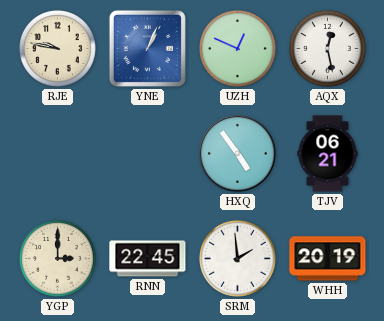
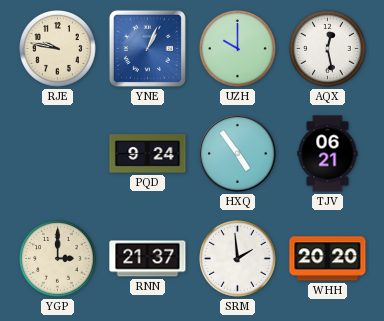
UZH: 12:49 -> 10:00 (238, 49)
PQD: none -> 9:24 (148, 154)
RNN: 22:45 -> 21:37 (148, 259)
WHH: 20:19 -> 20:20 (328, 259)
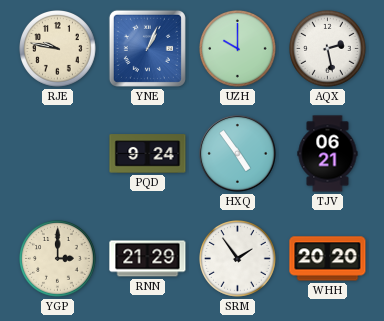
AQX: 12:28 -> 2:28 (328, 49)
RNN: 21:37 -> 21:29 (148, 259)
SRM: 1:59 -> 1:54 (238, 259)
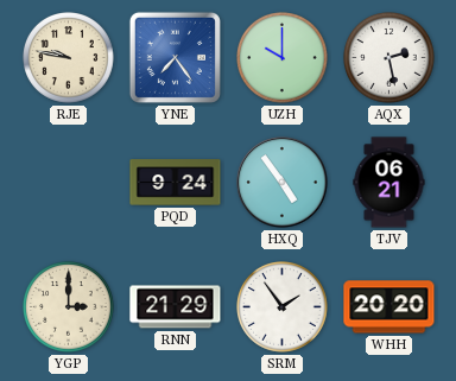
YNE: 1:04 -> 7:24 (175, 57)
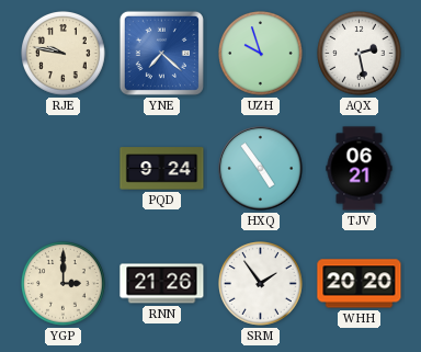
YNE: 7:24 -> 7:22 (161, 53)
UZH: 10:00 -> 9:57 (261, 54)
RNN: 21:29 -> 21:26 (162, 284)
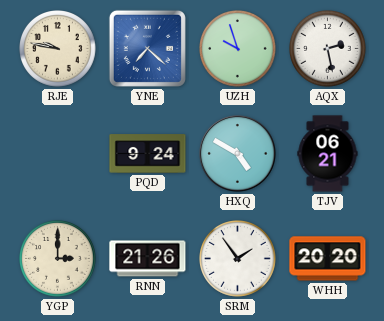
HXQ: 4:54 -> 4:50 (238, 154)
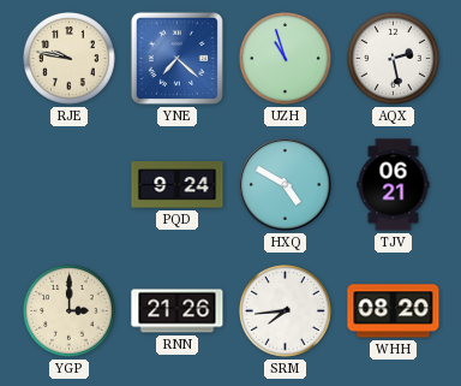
UZH: 9:57 -> 10:57 (286, 59)
SRM: 1:54 -> 7:44 (286, 311)
WHH: 20:20 -> 08:20 (394, 311)
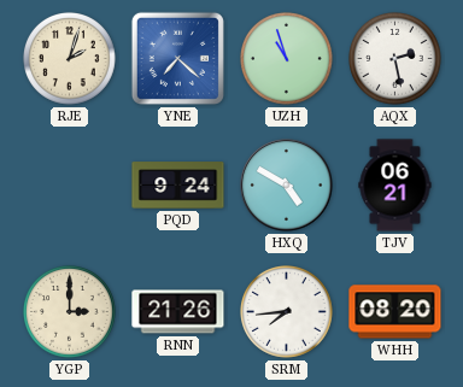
RJE: 9:47 -> 2:03 (70, 59)
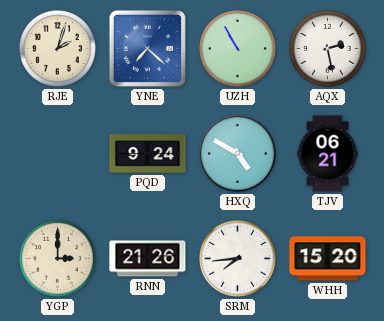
UZH: 10:57 -> 10:55 (238, 49)
WHH: 08:20 -> 15:20 (328, 259)
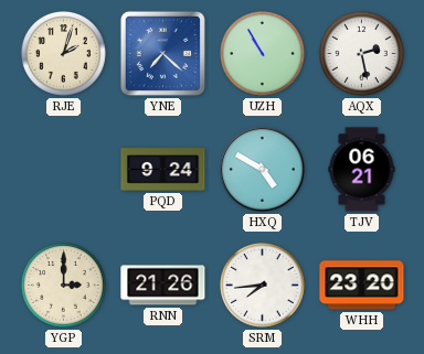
WHH: 15:20 -> 23:20 (362, 286)
